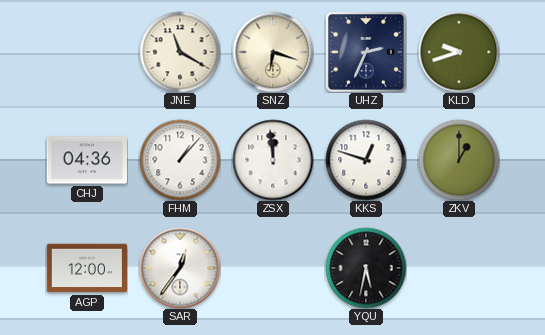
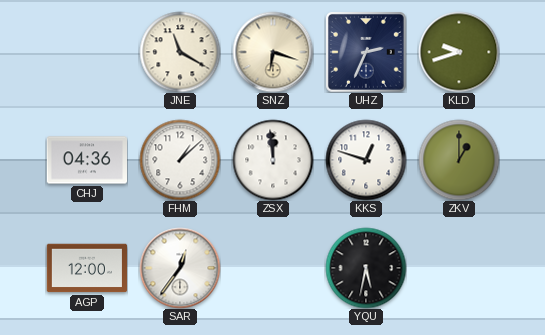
FHM: 1:07 -> 1:08 (180, 160)
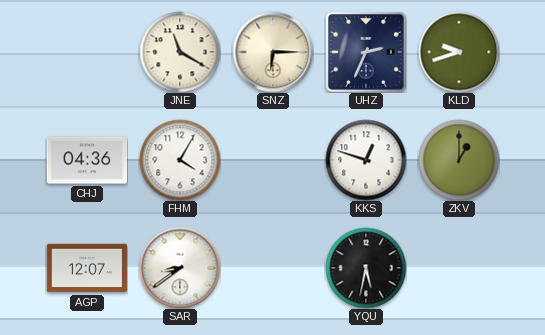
SNZ: 6:18 -> 6:15 (273, 52)
FHM: 1:08 -> 4:05 (180, 160)
ZSX: 11:59 -> none (273, 160)
AGP: 12:00 -> 12:07 (86, 268)
SAR: 12:36 -> 8:39 (180, 268)
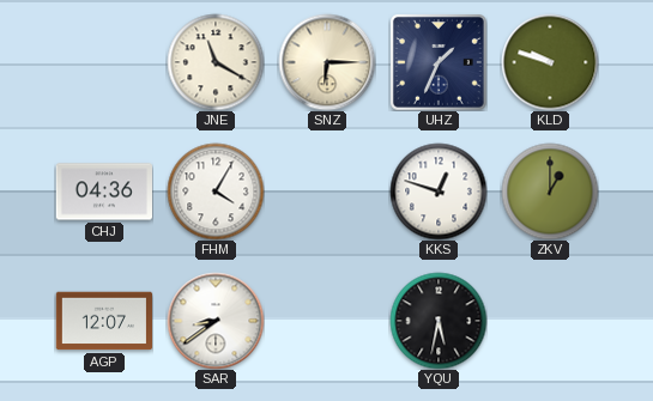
UHZ: 2:34 -> 1:34 (439, 62)
KLD: 9:42 -> 9:48 (550, 62)
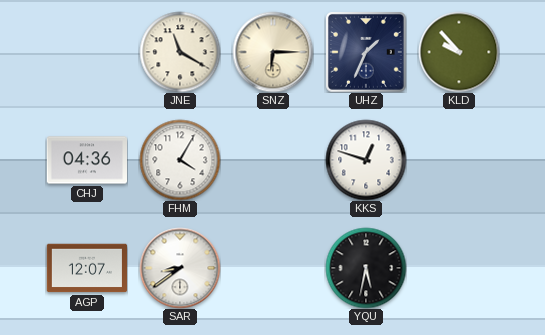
KLD: 9:48 -> 9:53 (459, 52)
ZKV: 1:00 -> none (550, 192)
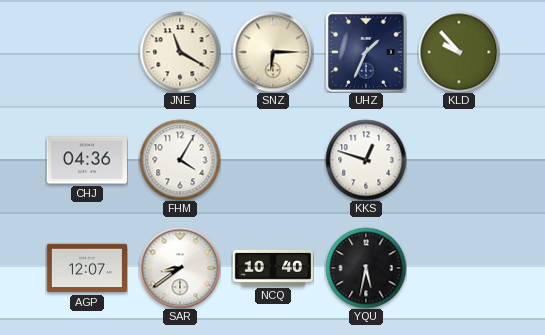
NCQ: none -> 10:40 (272, 268)
